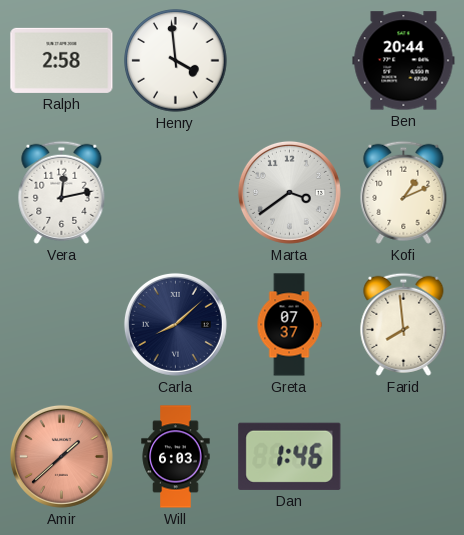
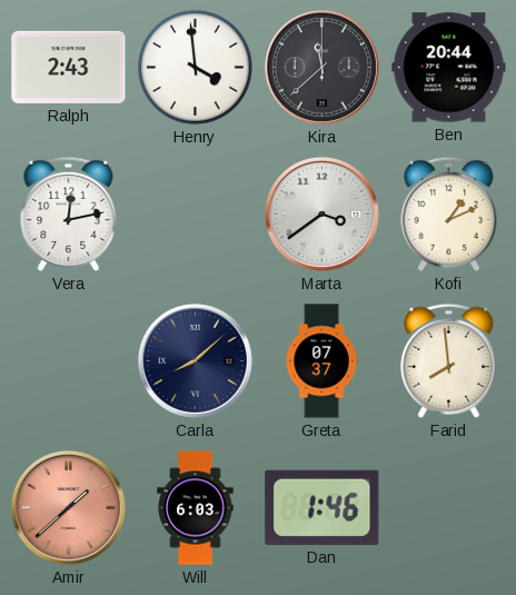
Ralph: 2:58 -> 2:43 (69, 67)
Kira: none -> 11:38 (321, 67)
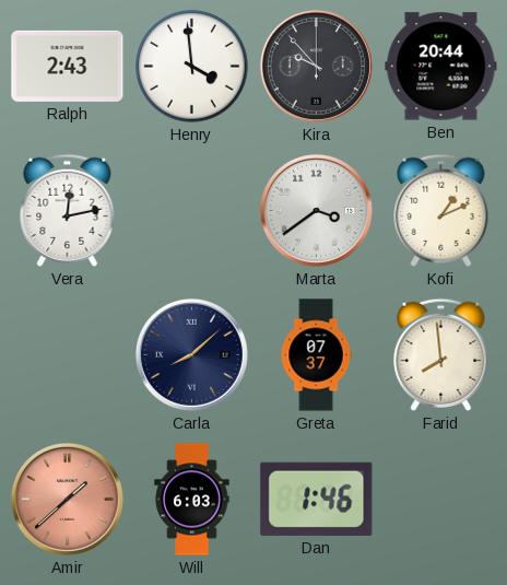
Kira: 11:38 -> 9:53 (316, 66)
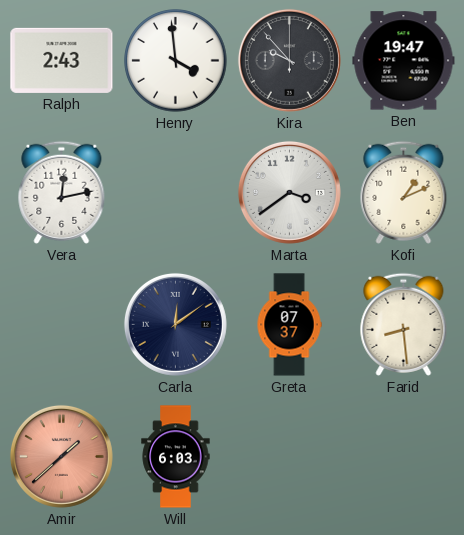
Ben: 20:44 -> 19:47 (404, 61)
Carla: 8:08 -> 12:09 (175, 324)
Farid: 7:59 -> 8:29 (404, 324)
Dan: 1:46 -> none (317, 499)
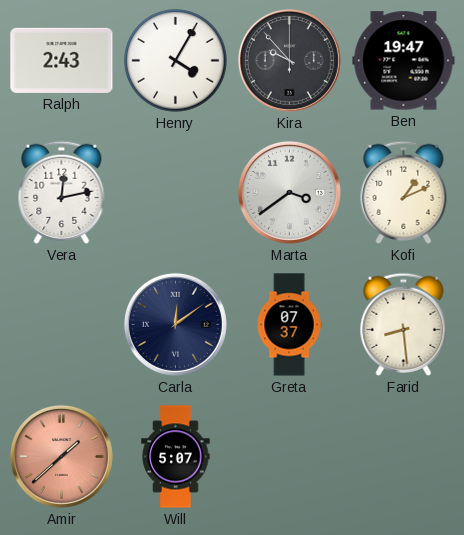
Henry: 3:59 -> 4:05 (176, 61)
Will: 6:03 -> 5:07 (176, 457)
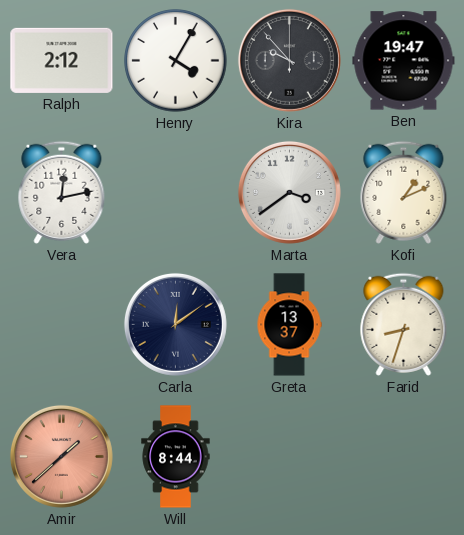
Ralph: 2:43 -> 2:12 (62, 60)
Greta: 07:37 -> 13:37 (289, 325)
Farid: 8:29 -> 8:33 (404, 324)
Will: 5:07 -> 8:44 (176, 457)
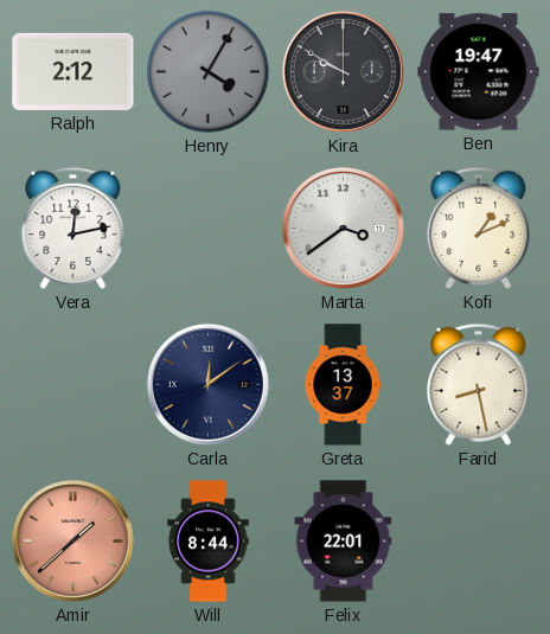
Henry dial: white -> grey (209, 72)
Kira: 9:53 -> 9:50 (343, 71)
Farid: 8:33 -> 8:28 (479, 384)
Felix: none -> 22:01 (344, 542)
